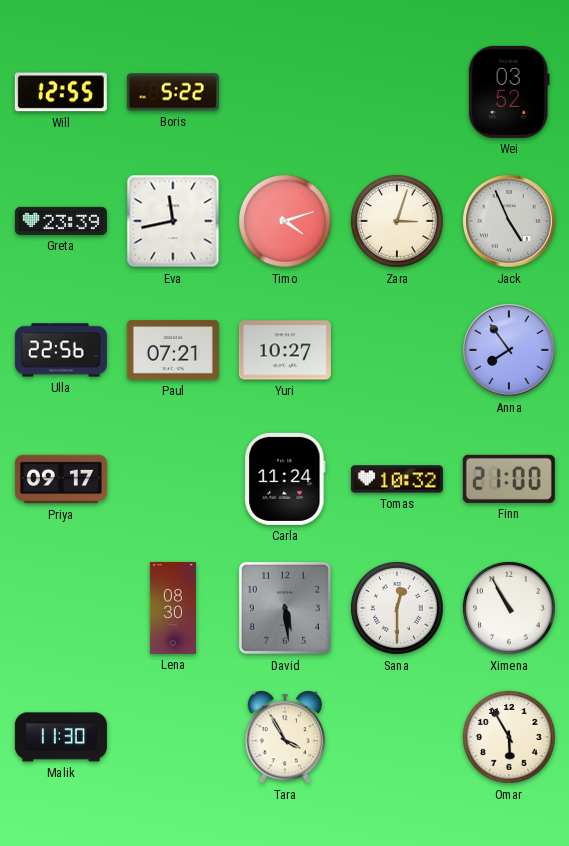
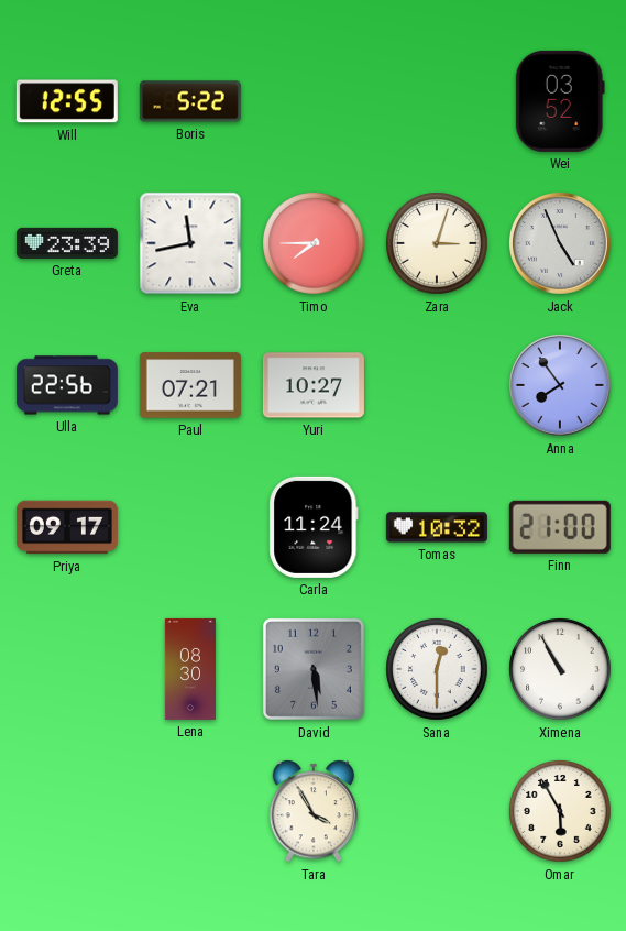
Timo: 4:12 -> 7:45 (314, 243)
Malik: 11:30 -> none (61, 737)
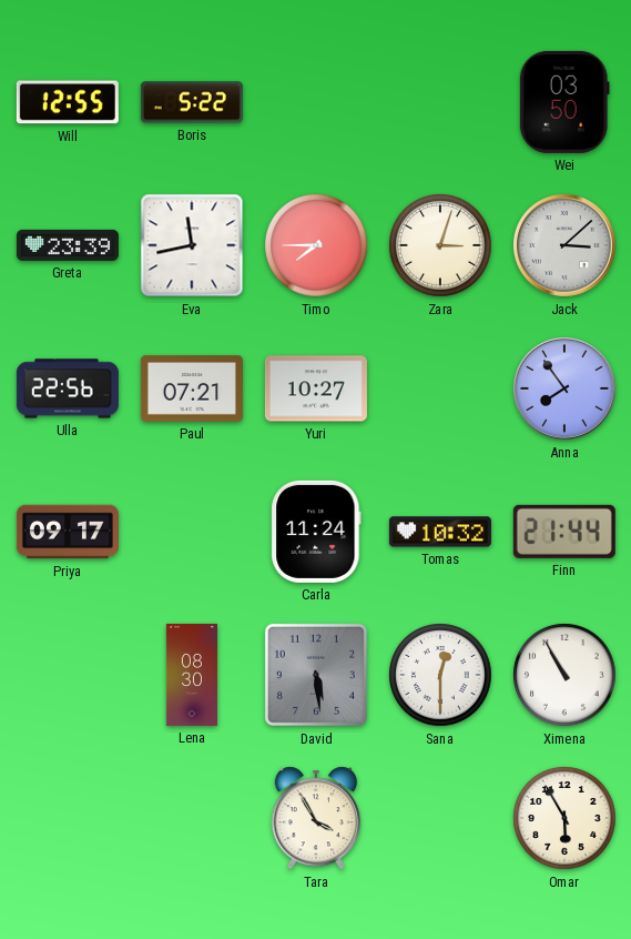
Wei: 03:52 -> 03:50 (564, 102)
Jack: 4:56 -> 3:08 (566, 246)
Finn: 21:00 -> 21:44 (564, 532)
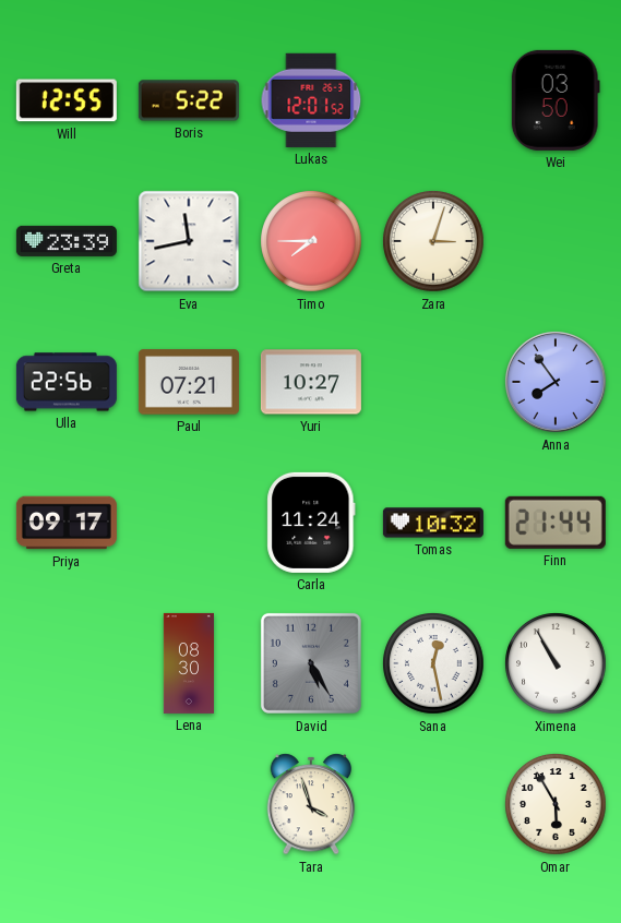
Lukas: none -> 12:01 (311, 100)
Jack: 3:08 -> none (566, 246)
David: 5:29 -> 5:25 (311, 663)
Sana: 12:30 -> 12:28 (433, 663)
Tara: 3:55 -> 3:57 (311, 804)
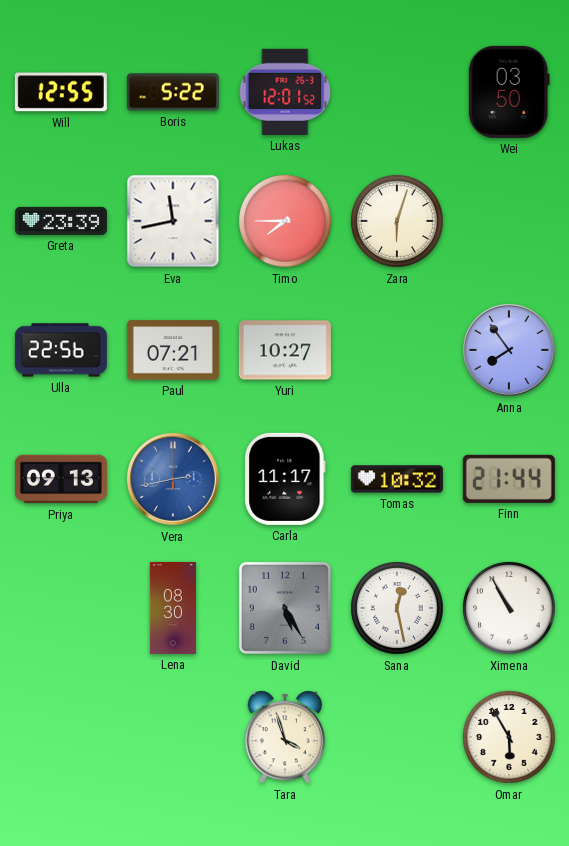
Zara: 3:03 -> 6:03 (397, 221)
Priya: 09:17 -> 09:13 (61, 479)
Vera: none -> 2:43 (174, 480)
Carla: 11:24 -> 11:17 (285, 479)
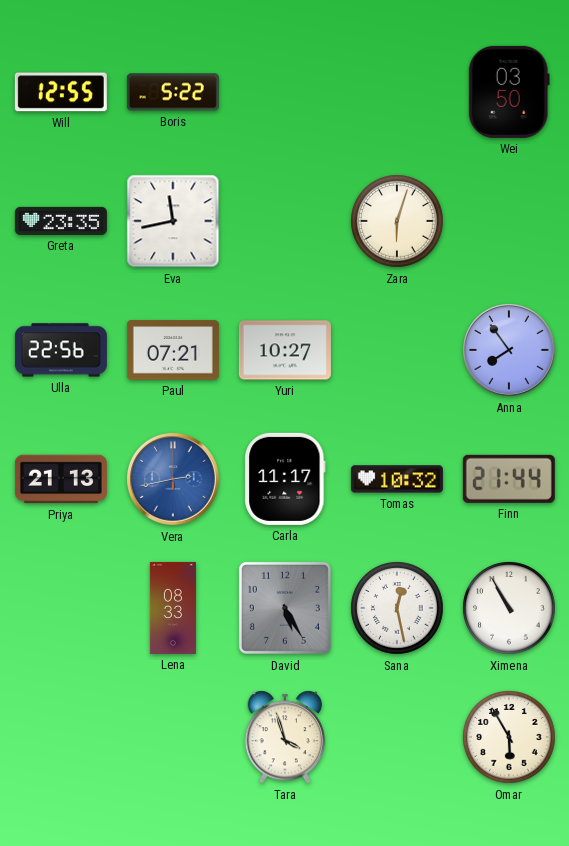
Lukas: 12:01 -> none (285, 92)
Greta: 23:39 -> 23:35 (61, 221)
Timo: 7:45 -> none (285, 221)
Priya: 09:13 -> 21:13 (61, 479)
Lena: 08:30 -> 08:33 (173, 608)
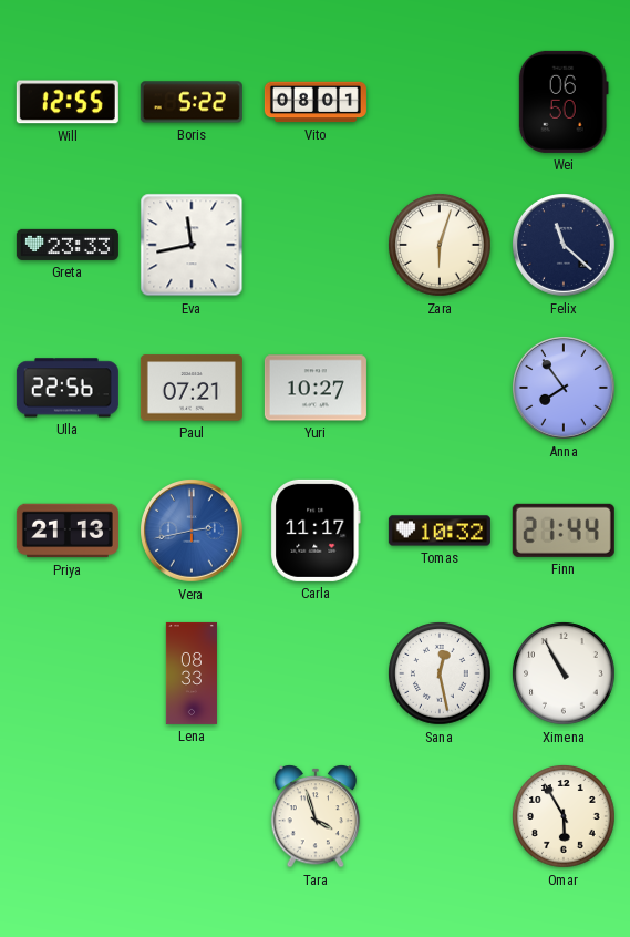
Vito: none -> 08:01 (316, 102)
Wei: 03:50 -> 06:50 (564, 102)
Greta: 23:35 -> 23:33 (68, 245)
Felix: none -> 11:22 (565, 246)
David: 5:25 -> none (285, 608)
